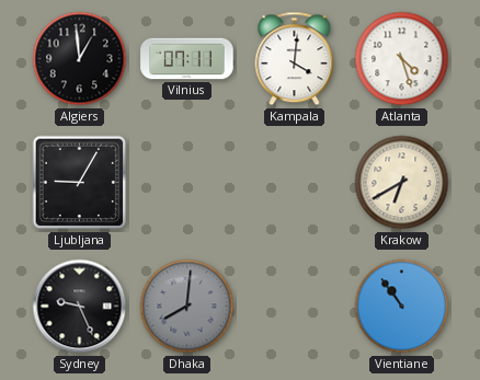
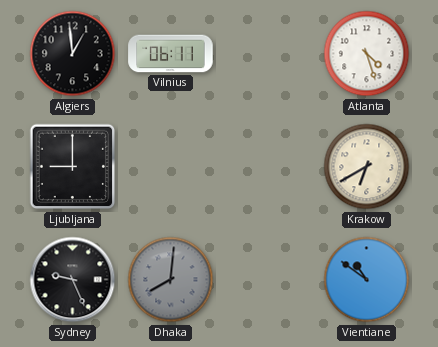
Vilnius: 07:11 -> 06:11 (171, 54)
Kampala: 4:01 -> none (295, 59)
Ljubljana: 9:05 -> 9:00 (73, 167)
Vientiane: 10:54 -> 10:51 (367, 280)
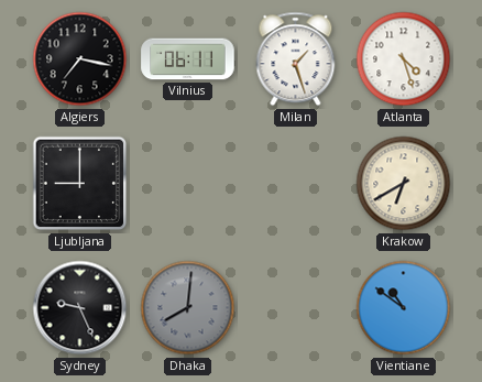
Algiers: 12:59 -> 7:17 (80, 59)
Milan: none -> 1:27 (296, 59)
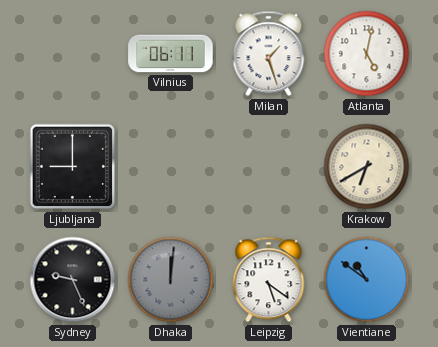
Algiers: 7:17 -> none (80, 59)
Atlanta: 4:27 -> 5:02 (367, 54)
Dhaka: 8:01 -> 12:01 (171, 280)
Leipzig: none -> 5:21 (269, 280)
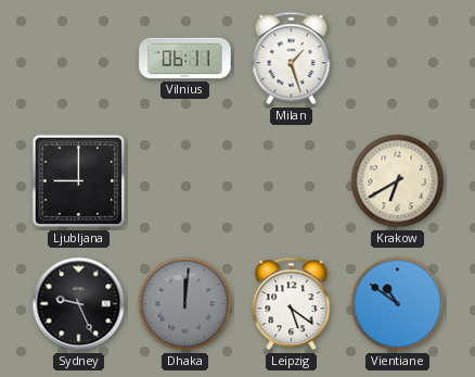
Atlanta: 5:02 -> none (367, 54)
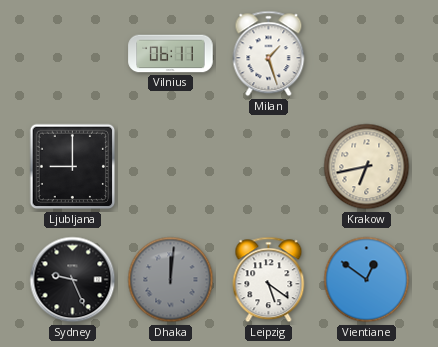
Krakow: 6:40 -> 6:43 (367, 167)
Vientiane: 10:51 -> 12:51 (367, 280)
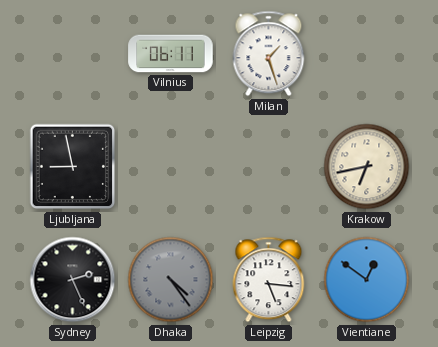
Ljubljana: 9:00 -> 8:58 (73, 167)
Sydney: 9:26 -> 2:26 (73, 280)
Dhaka: 12:01 -> 4:24 (171, 280)
Leipzig: 5:21 -> 5:16 (269, 280)
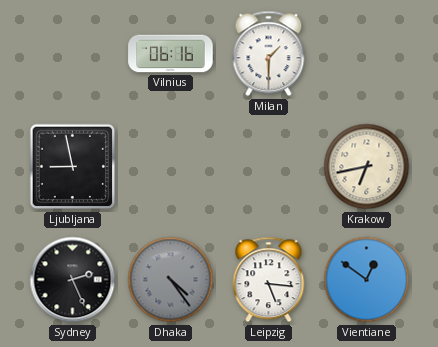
Vilnius: 06:11 -> 06:16 (171, 54)
Milan: 1:27 -> 1:30 (269, 54)
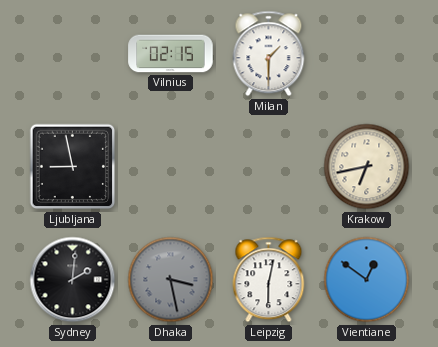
Vilnius: 06:16 -> 02:15 (171, 54)
Sydney: 2:26 -> 2:01 (73, 280)
Dhaka: 4:24 -> 3:28 (171, 280)
Leipzig: 5:16 -> 6:02 (269, 280)
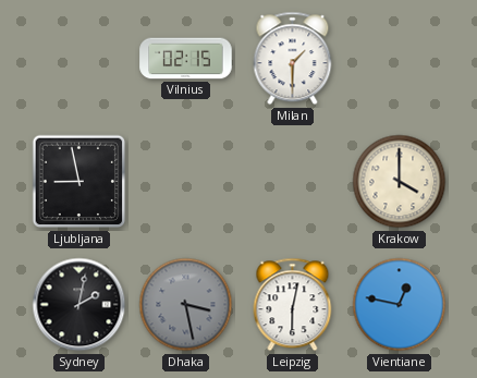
Krakow: 6:43 -> 4:00 (400, 182)
Sydney: 2:01 -> 2:02 (79, 305)
Vientiane: 12:51 -> 12:47 (400, 305)
